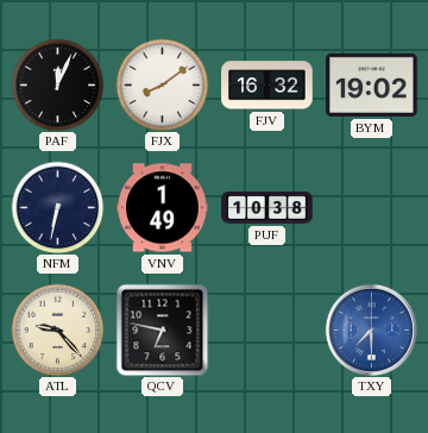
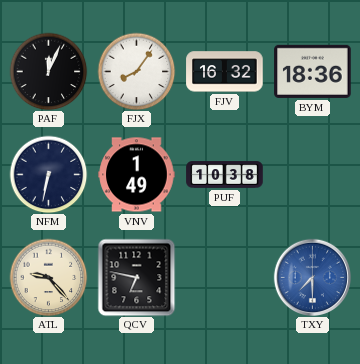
FJX: 8:09 -> 8:06 (136, 71)
BYM: 19:02 -> 18:36 (313, 71)
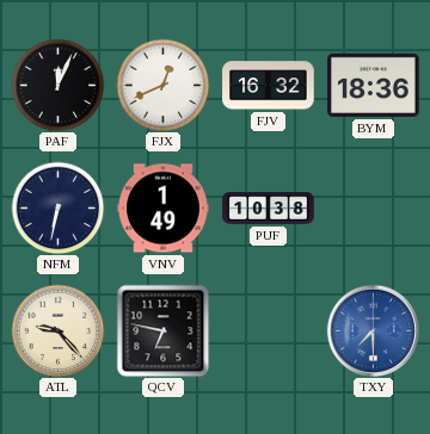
FJX: 8:06 -> 12:41 (162, 85)
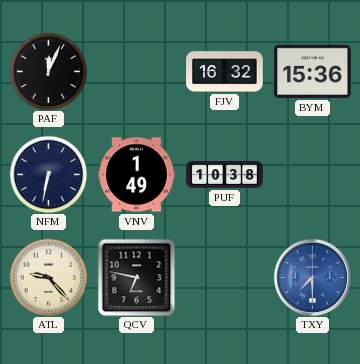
FJX: 12:41 -> none (162, 85)
BYM: 18:36 -> 15:36 (313, 71)
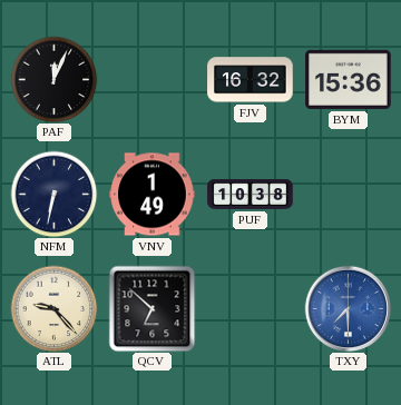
QCV: 6:47 -> 6:52 (151, 308)
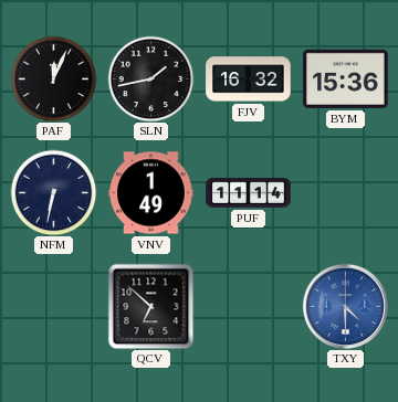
SLN: none -> 1:43 (150, 78)
PUF: 10:38 -> 11:14 (249, 193)
ATL: 9:23 -> none (53, 308)
TXY: 7:30 -> 4:30 (345, 306)
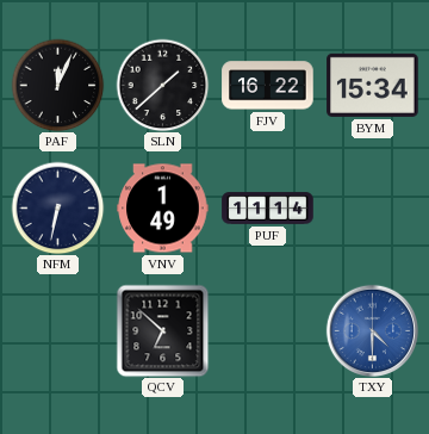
SLN: 1:43 -> 1:38 (162, 85)
FJV: 16:32 -> 16:22 (268, 86)
BYM: 15:36 -> 15:34 (373, 85)
